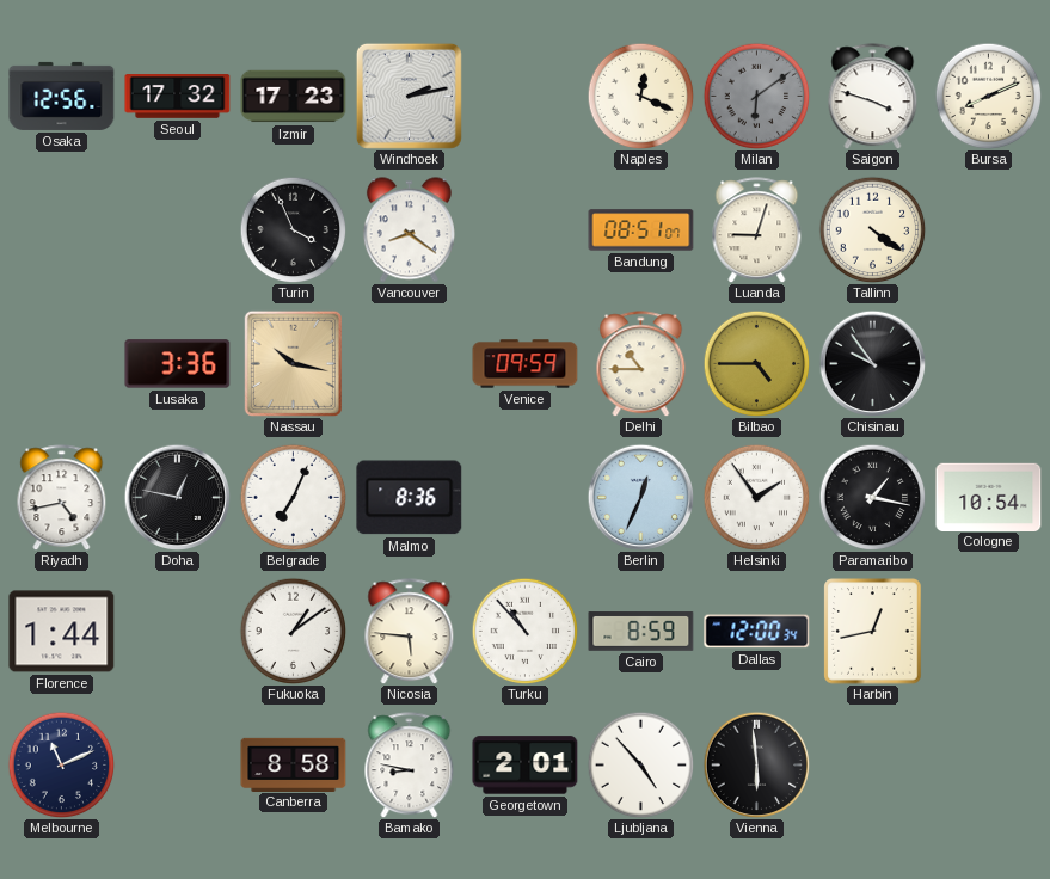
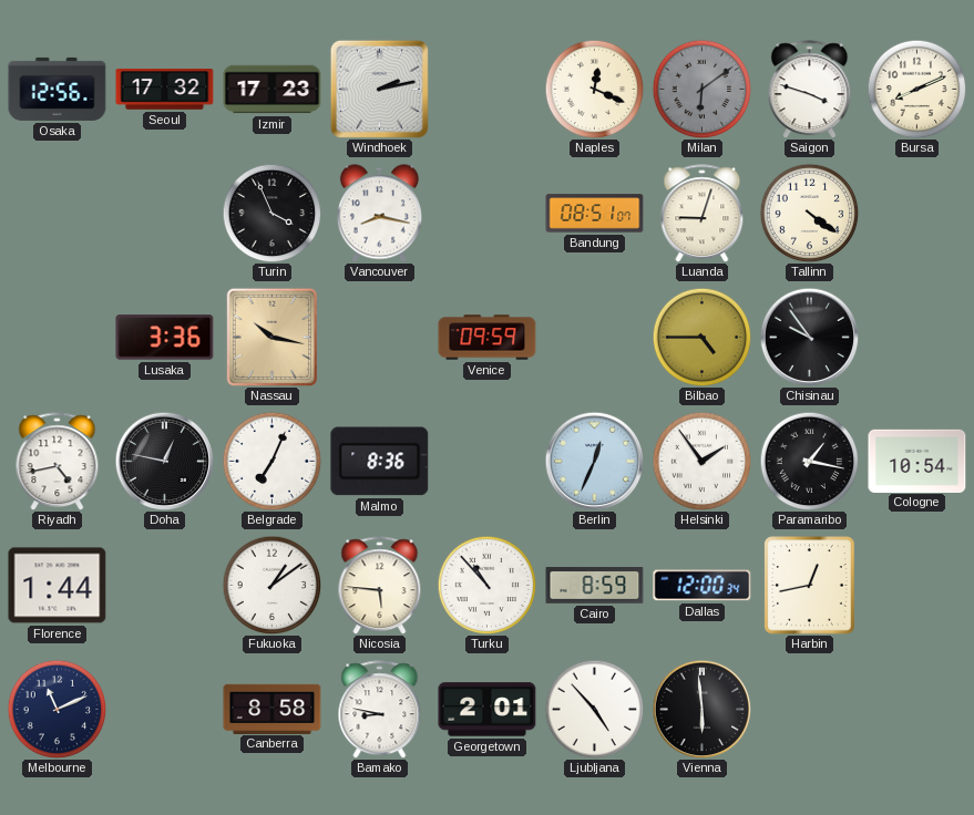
Vancouver: 8:21 -> 8:17 (379, 214)
Delhi: 10:45 -> none (641, 364)
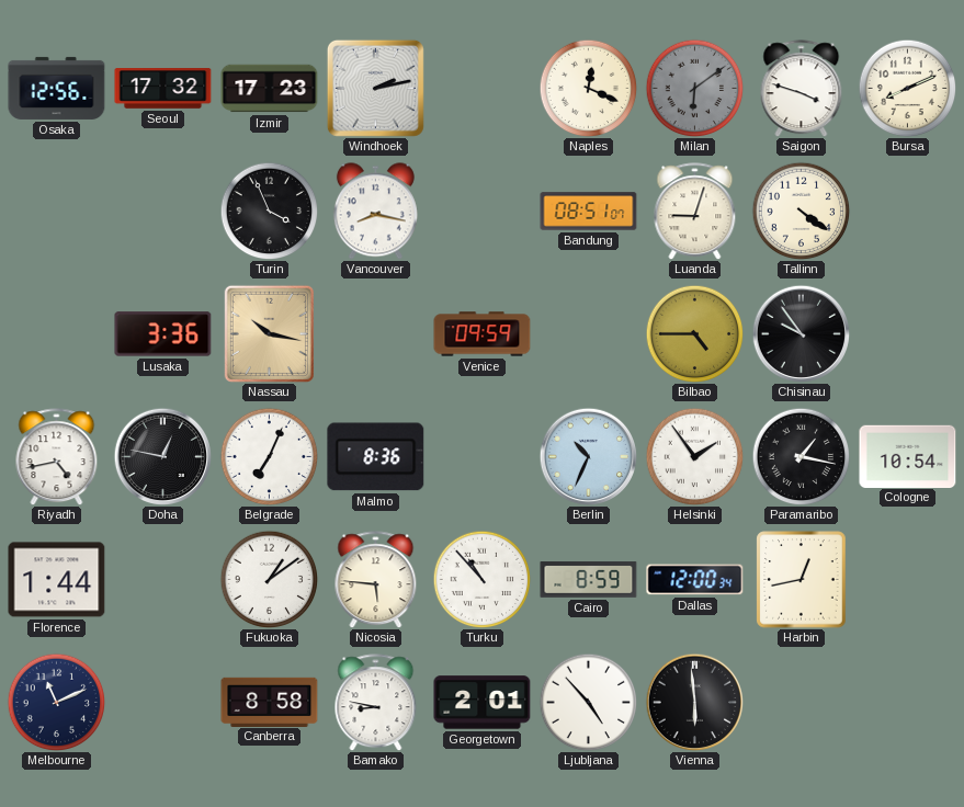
Berlin: 12:34 -> 10:34 (588, 456)
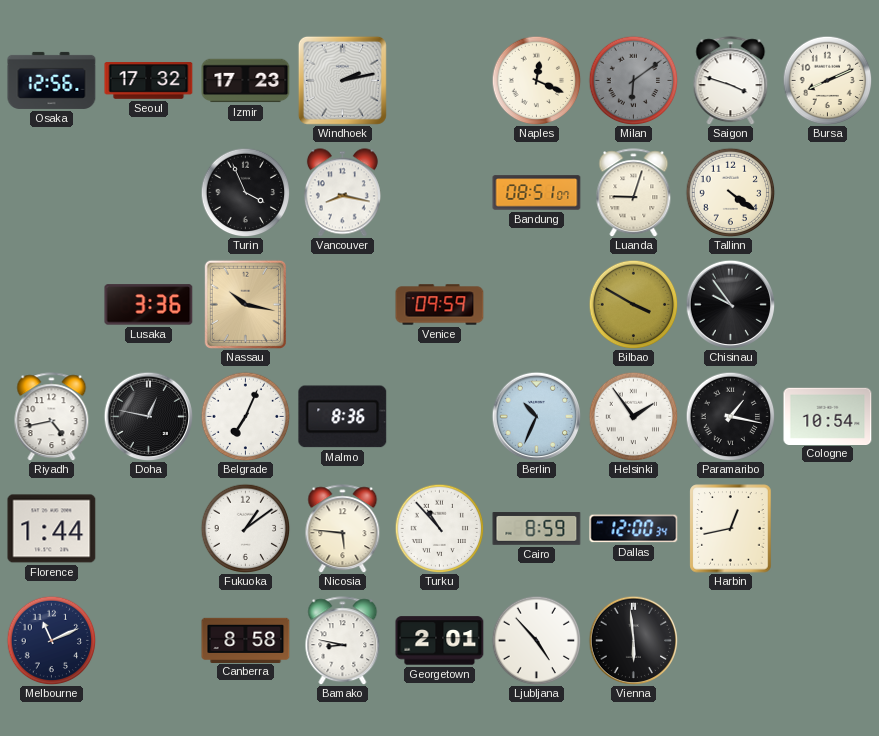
Bilbao: 4:45 -> 3:50 (633, 304)
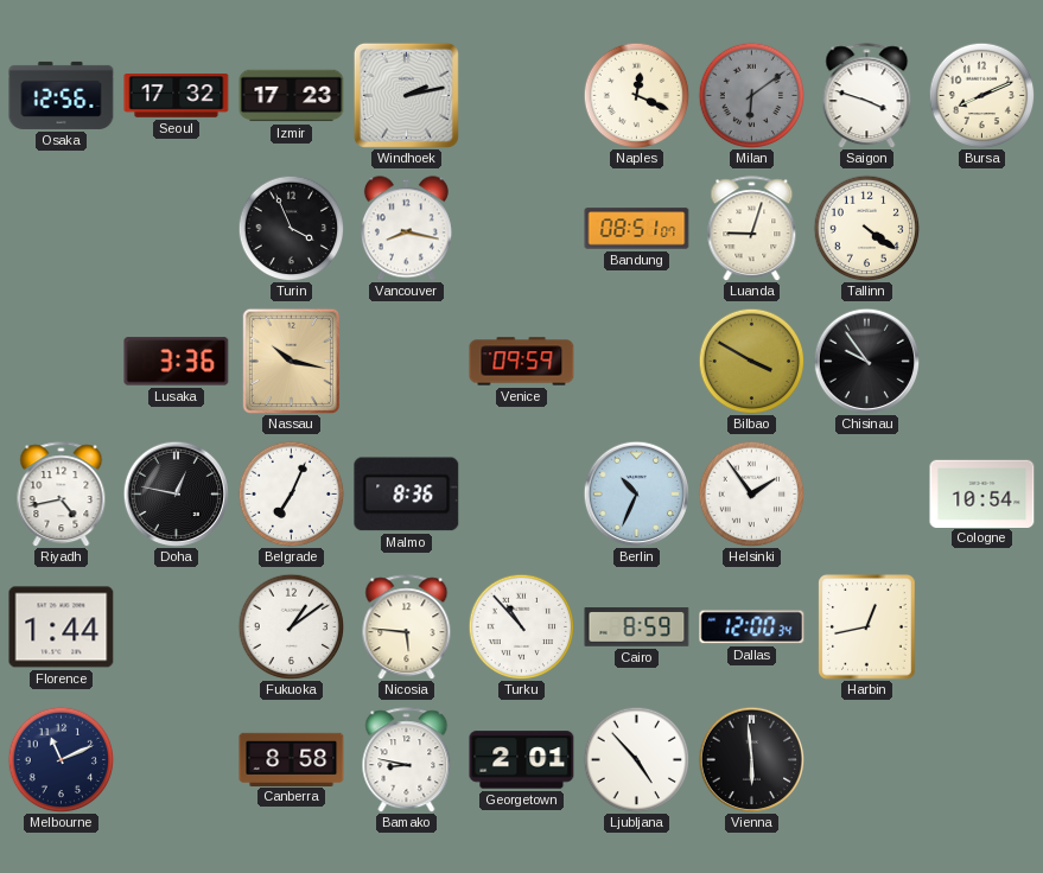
Paramaribo: 1:17 -> none (730, 416)
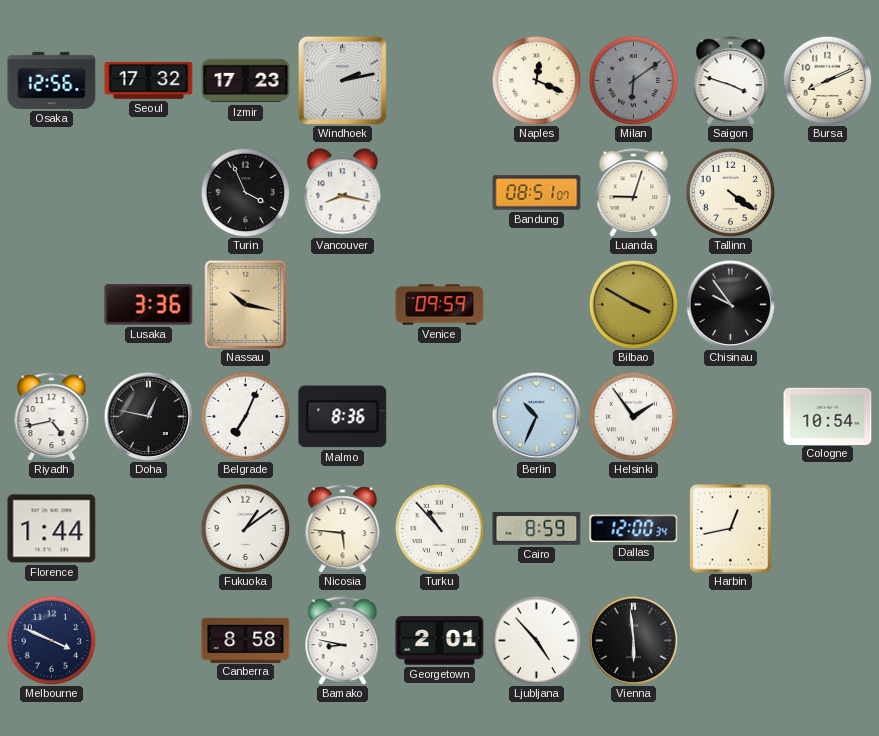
Melbourne: 11:11 -> 3:49 (51, 640)
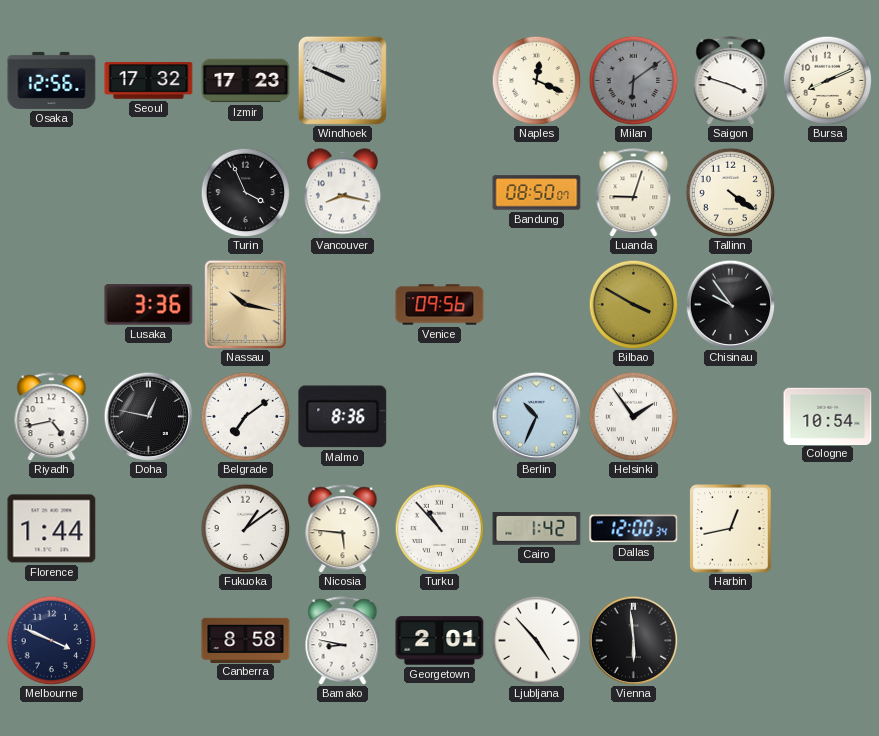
Windhoek: 2:13 -> 9:49 (342, 80)
Bandung: 08:51 -> 08:50 (537, 193)
Venice: 09:59 -> 09:56 (440, 305)
Belgrade: 7:04 -> 7:09 (245, 416)
Cairo: 8:59 -> 1:42 (537, 529)
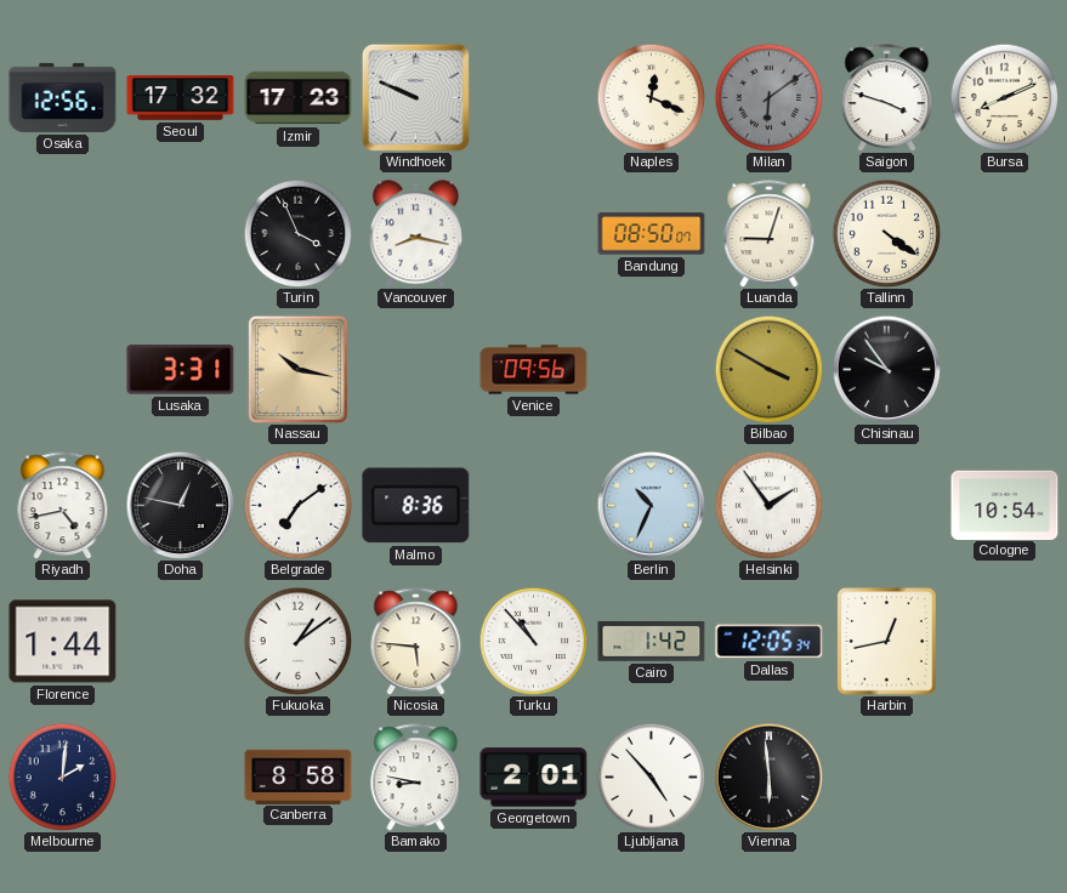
Lusaka: 3:36 -> 3:31 (181, 370)
Dallas: 12:00 -> 12:05 (770, 642)
Melbourne: 3:49 -> 2:01 (62, 777)
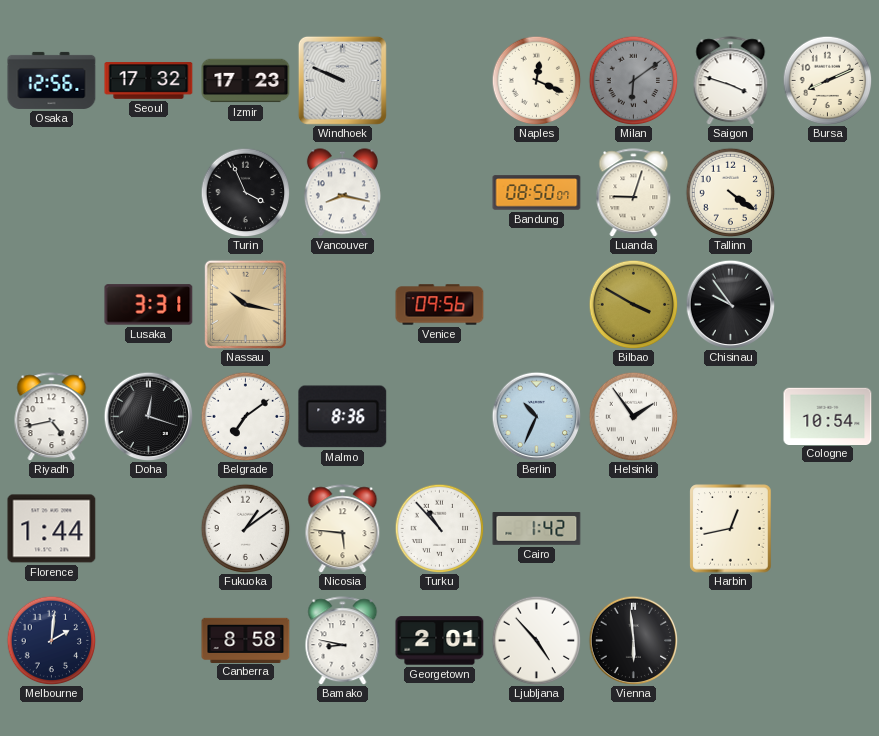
Doha: 12:47 -> 12:18 (148, 416)
Dallas: 12:05 -> none (770, 642)
